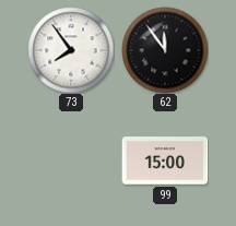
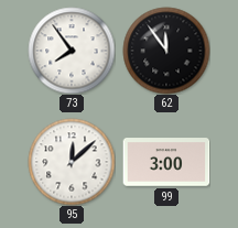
95: none -> 12:08 (72, 162)
99: 15:00 -> 3:00 (166, 162)
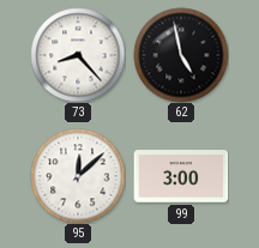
73: 7:54 -> 8:23 (78, 55)
62: 11:54 -> 4:58 (181, 55)
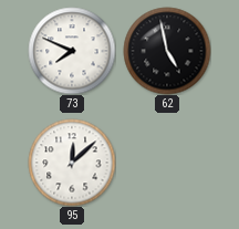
73: 8:23 -> 7:49 (72, 51)
99: 3:00 -> none (181, 176)
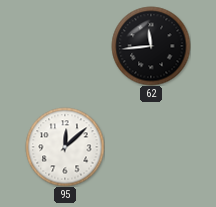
73: 7:49 -> none (72, 51)
62: 4:58 -> 11:44 (151, 46)
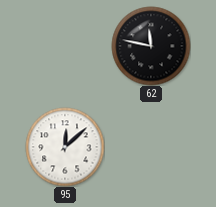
62: 11:44 -> 11:47 (151, 46)
